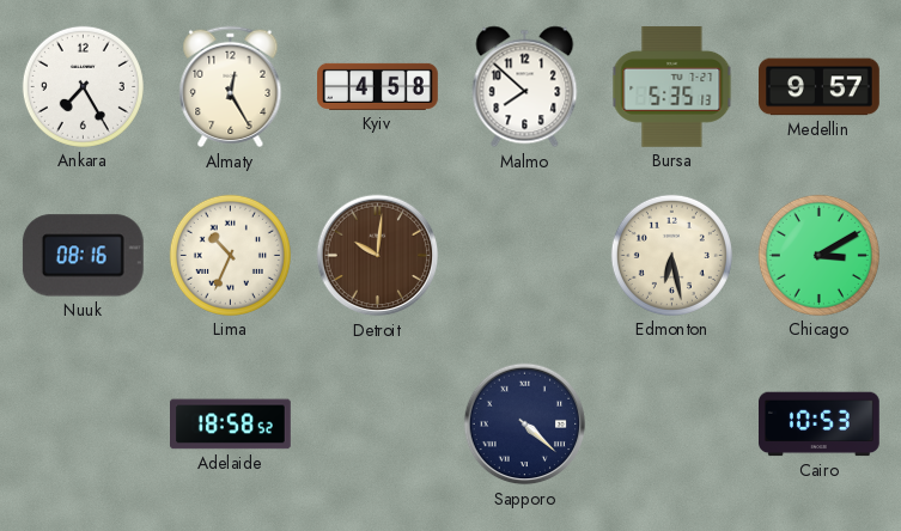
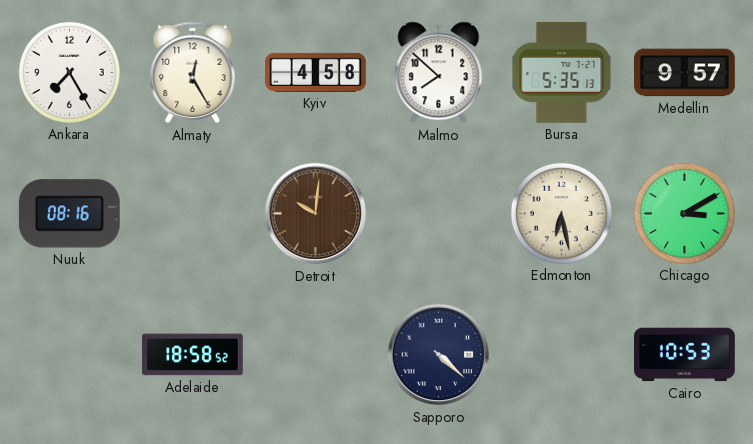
Lima: 10:34 -> none (230, 255)
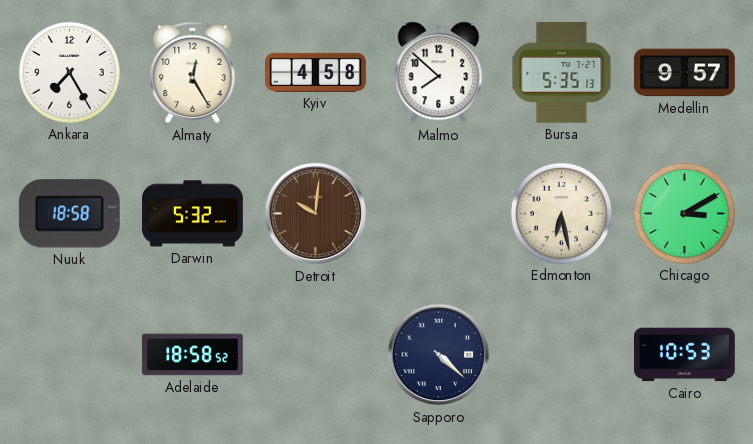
Nuuk: 08:16 -> 18:58 (69, 214)
Darwin: none -> 5:32 (193, 214)
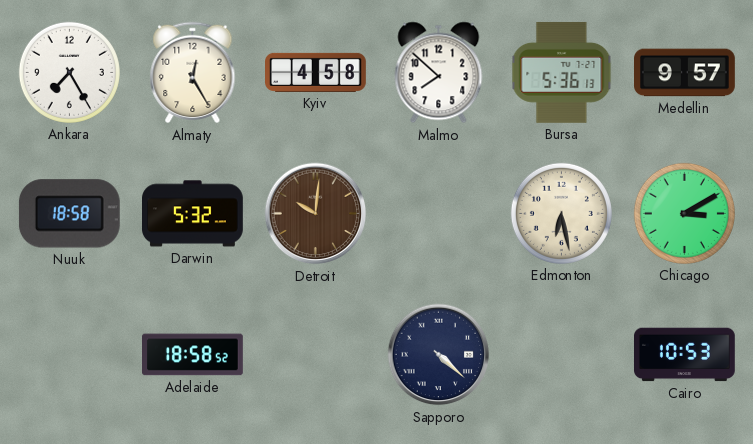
Bursa: 5:35 -> 5:36 (562, 73)
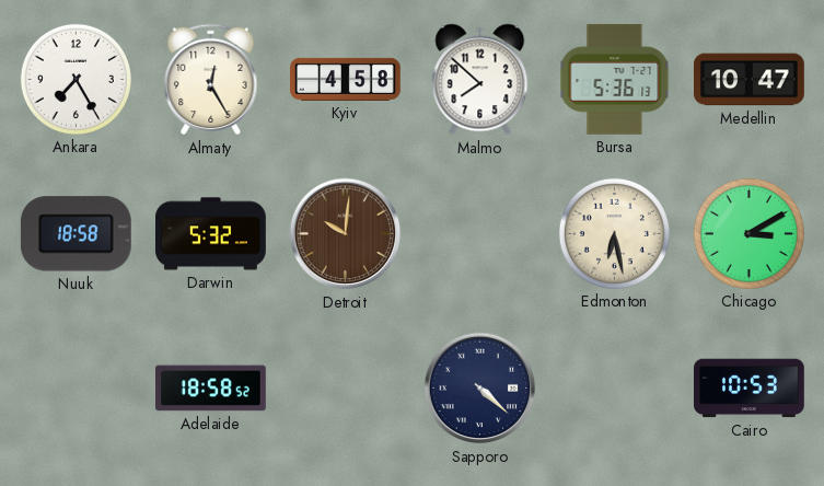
Medellin: 9:57 -> 10:47 (750, 80)
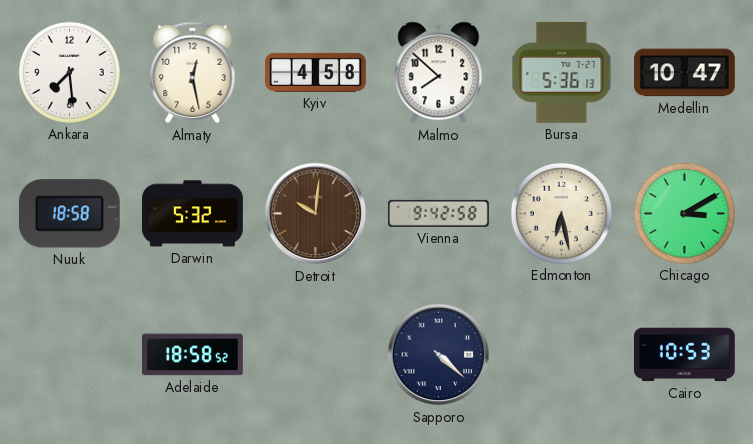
Ankara: 7:25 -> 7:29 (69, 72)
Almaty: 12:25 -> 12:28 (193, 73)
Vienna: none -> 9:42 (439, 213)
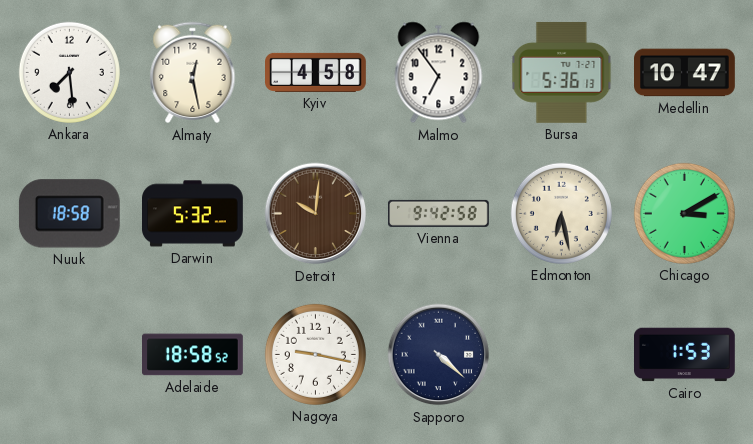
Malmo: 7:52 -> 6:54 (439, 73)
Nagoya: none -> 9:17 (315, 354)
Cairo: 10:53 -> 1:53 (685, 355)
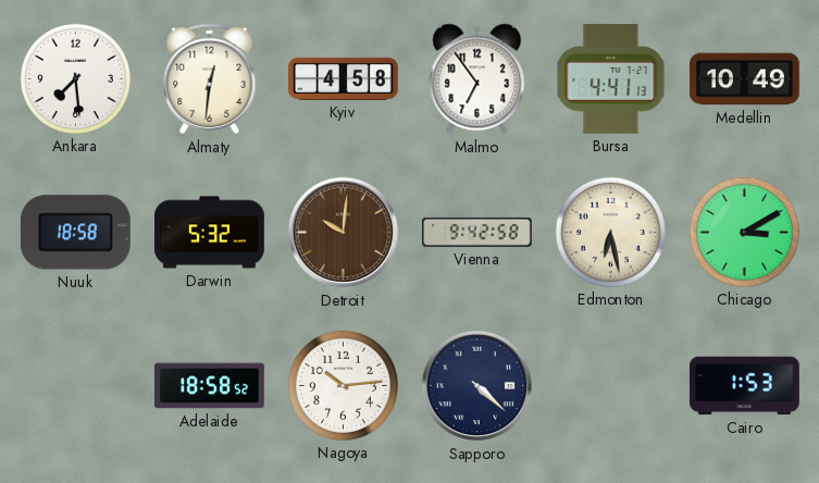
Almaty: 12:28 -> 12:31 (210, 79)
Bursa: 5:36 -> 4:41 (611, 79)
Medellin: 10:47 -> 10:49 (745, 79)
Nagoya: 9:17 -> 10:14 (343, 385)
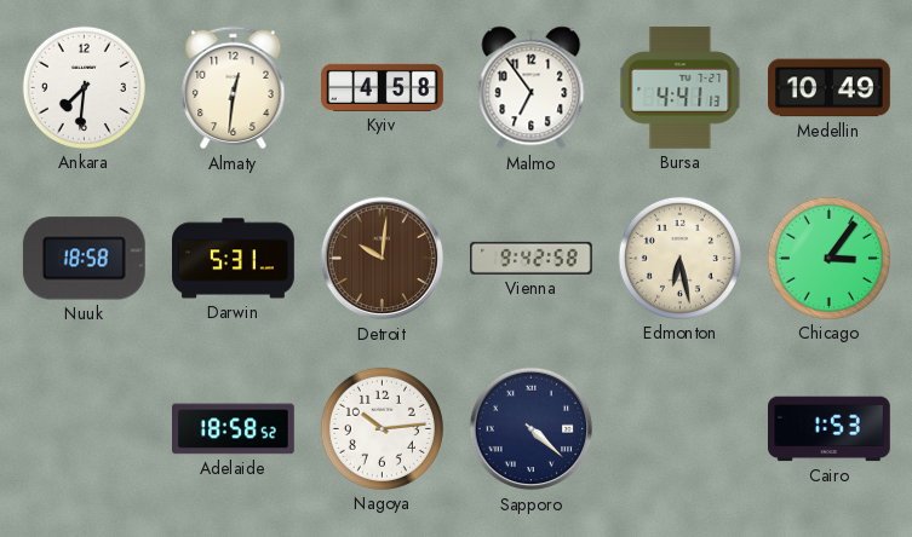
Ankara: 7:29 -> 7:31 (84, 87)
Darwin: 5:32 -> 5:31 (234, 259)
Chicago: 3:10 -> 3:06 (828, 258)
